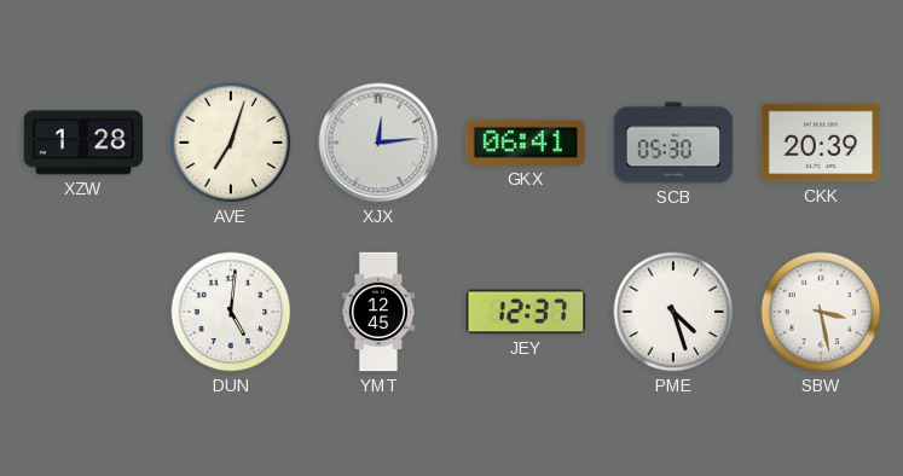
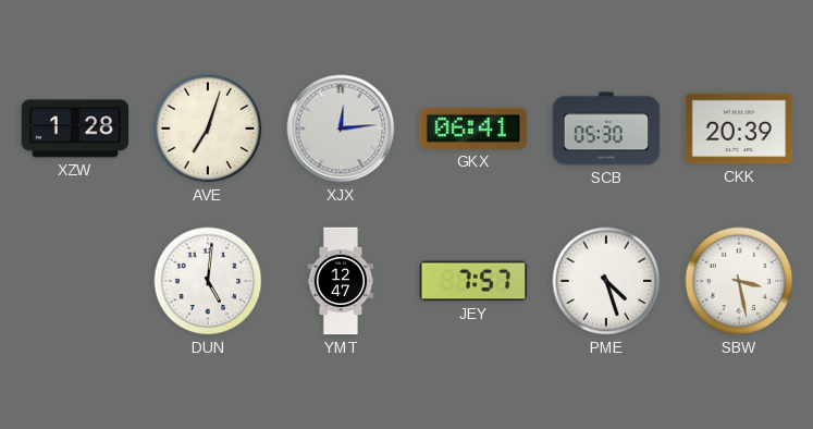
YMT: 12:45 -> 12:47 (341, 281)
JEY: 12:37 -> 7:57 (473, 281)
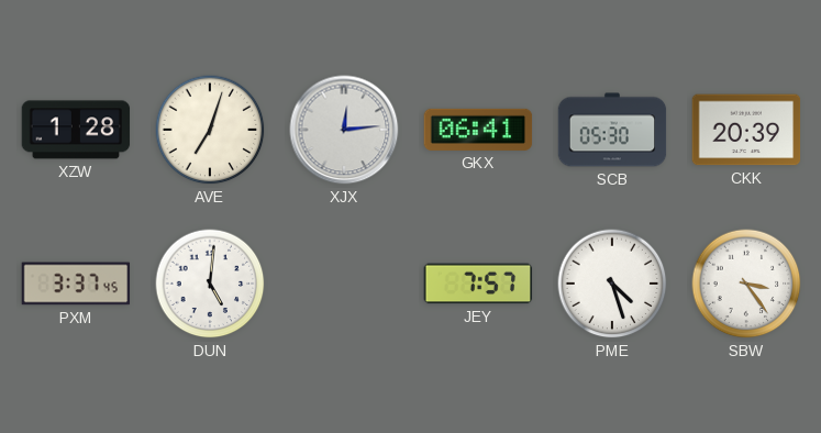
PXM: none -> 3:37 (76, 284)
YMT: 12:47 -> none (341, 281)
SBW: 3:28 -> 3:24 (746, 284)
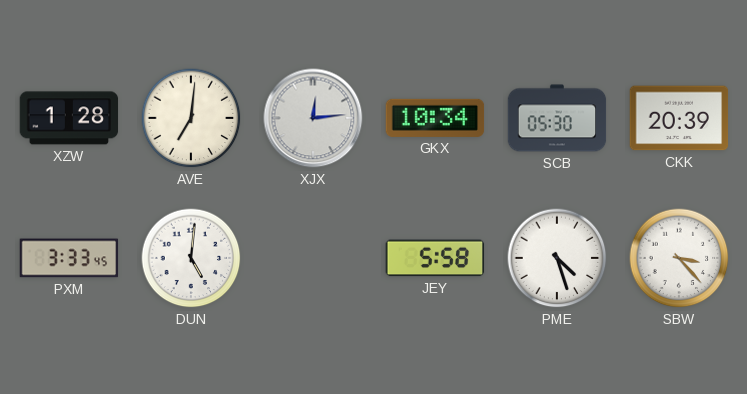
AVE: 7:03 -> 7:01 (191, 118)
GKX: 06:41 -> 10:34 (435, 118)
PXM: 3:37 -> 3:33 (69, 258)
JEY: 7:57 -> 5:58 (435, 258)
SBW: 3:24 -> 3:23 (679, 258)
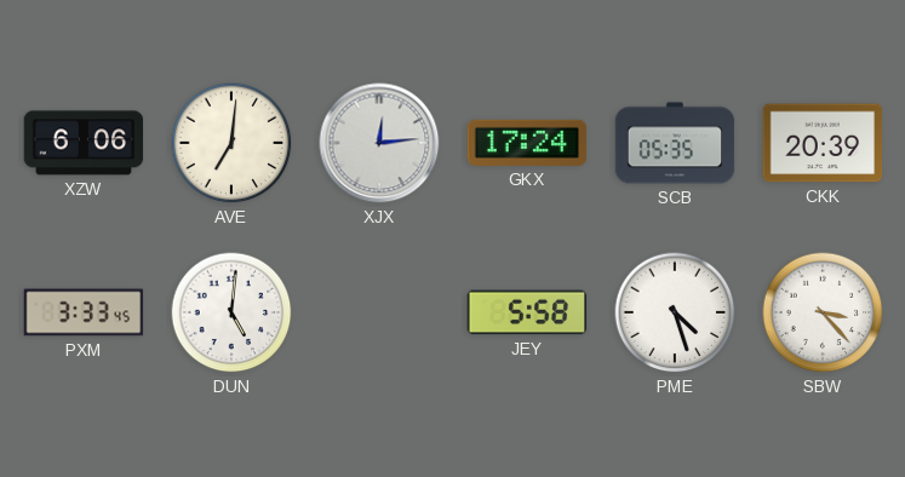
XZW: 1:28 -> 6:06 (84, 143)
GKX: 10:34 -> 17:24 (527, 143)
SCB: 05:30 -> 05:35 (675, 143)
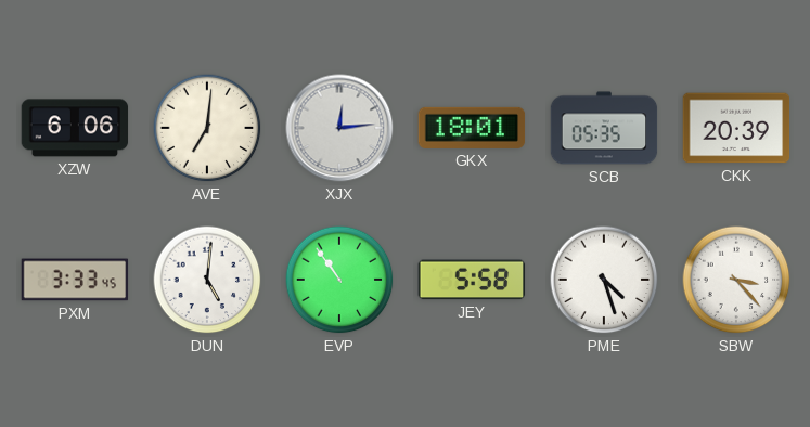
GKX: 17:24 -> 18:01 (472, 128)
EVP: none -> 10:54 (339, 280)
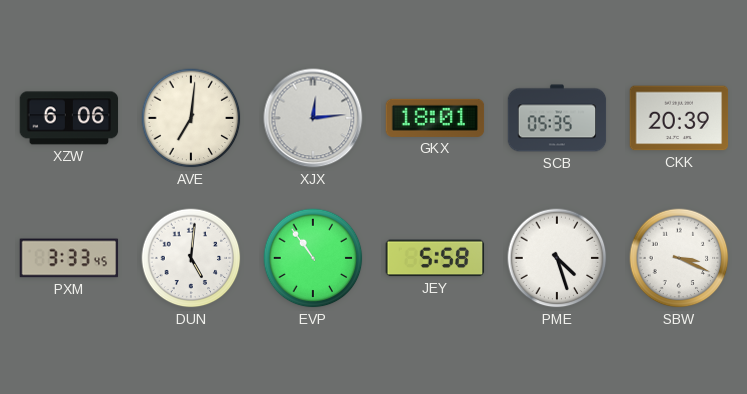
SBW: 3:23 -> 3:19 (679, 258)
